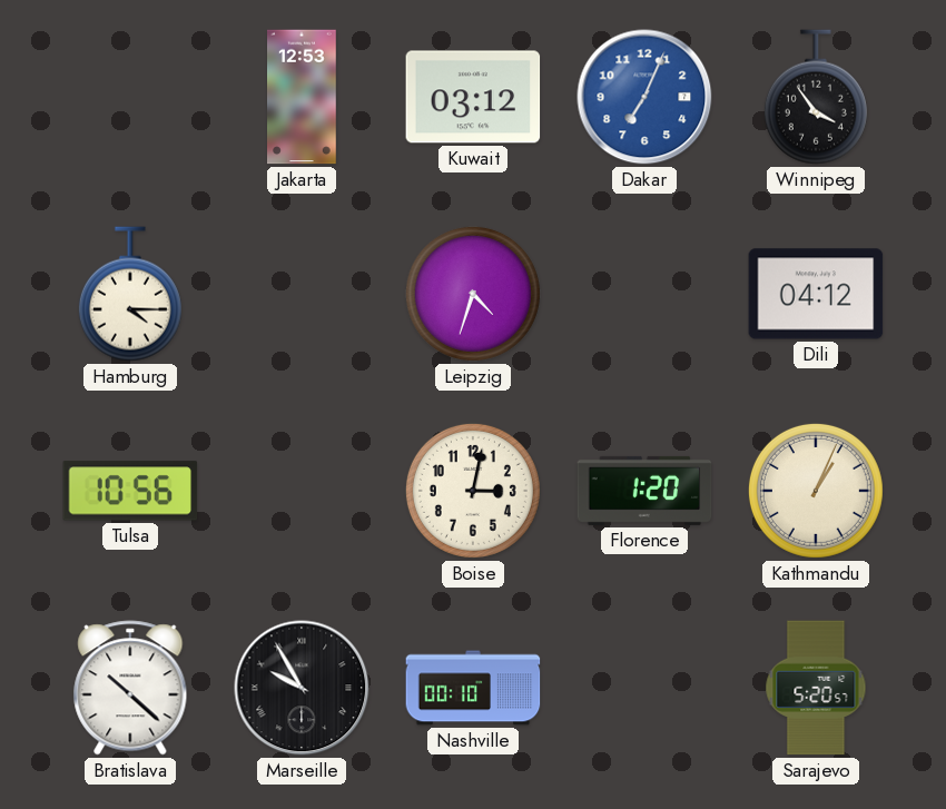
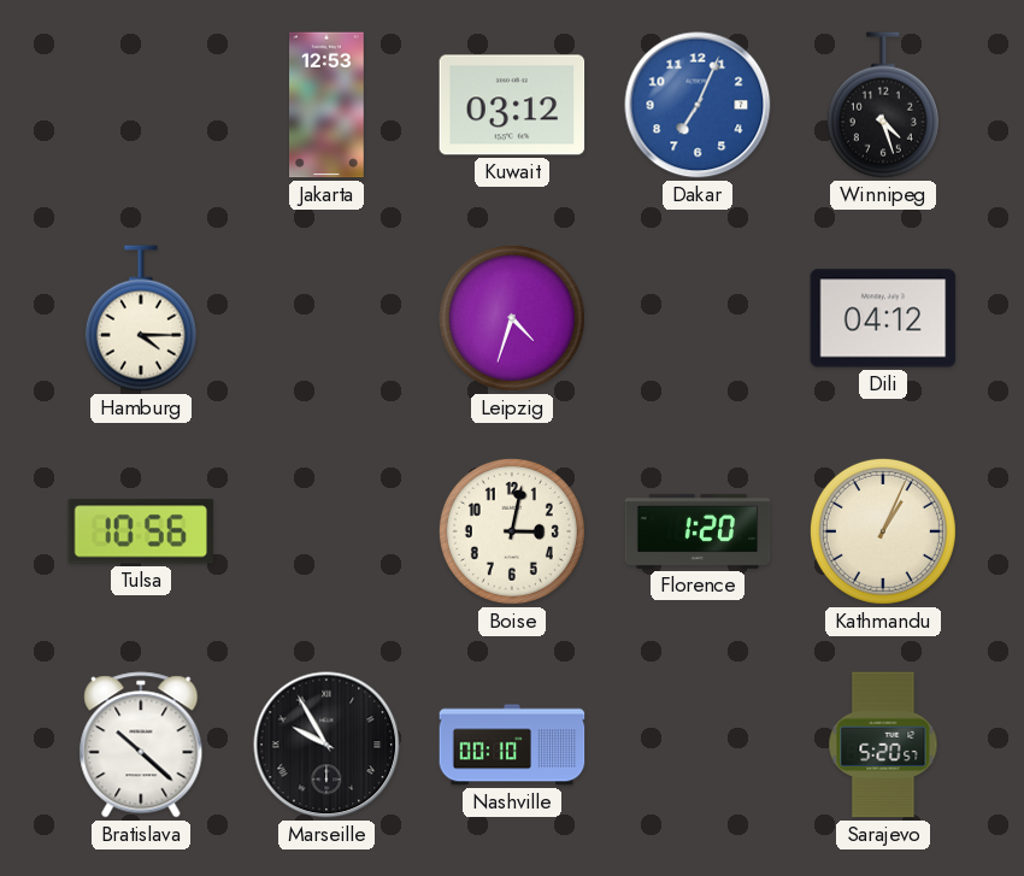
Winnipeg: 3:54 -> 4:27 (883, 105)
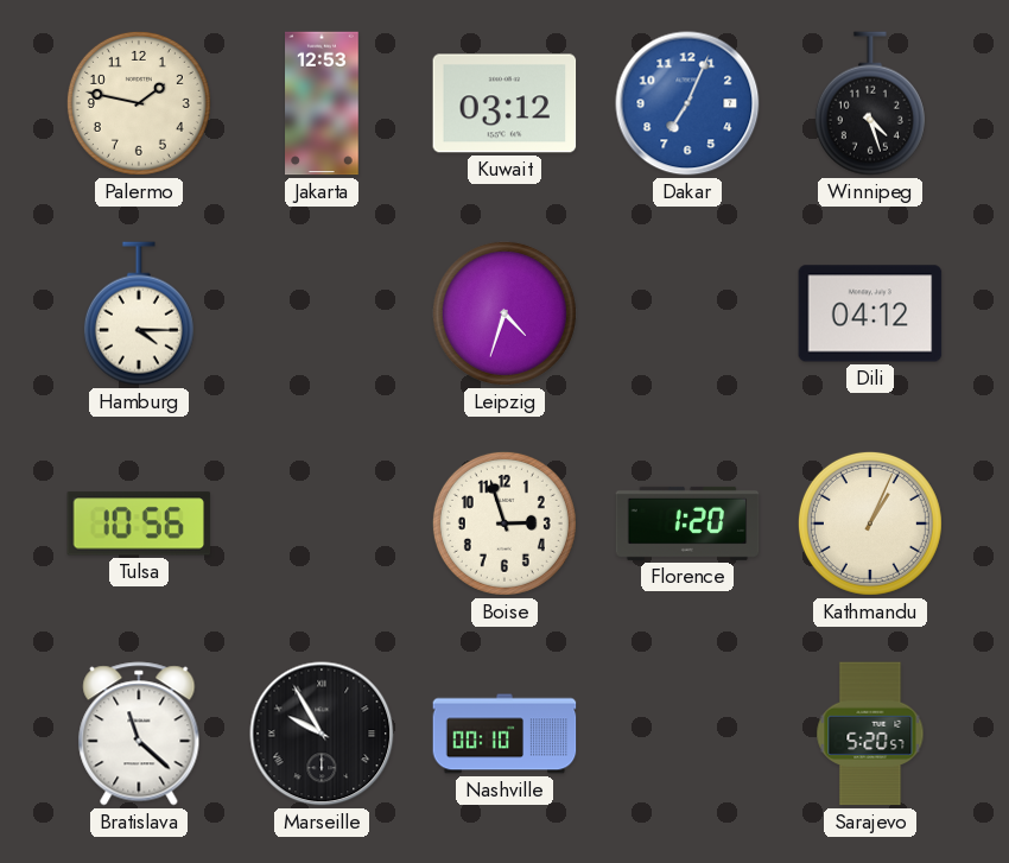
Palermo: none -> 1:47 (139, 103)
Boise: 3:02 -> 2:57 (504, 523)
Bratislava: 10:22 -> 11:22 (139, 734)
